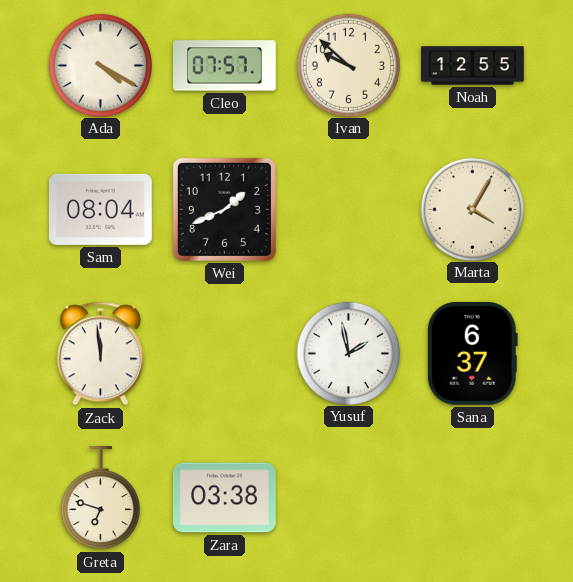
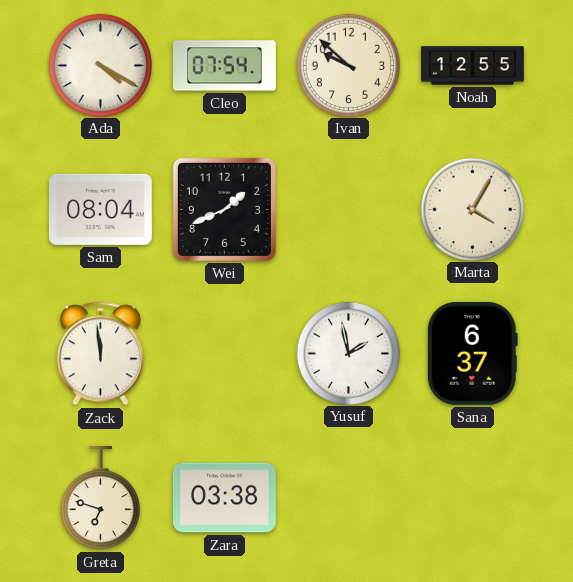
Cleo: 07:57 -> 07:54 (225, 66)
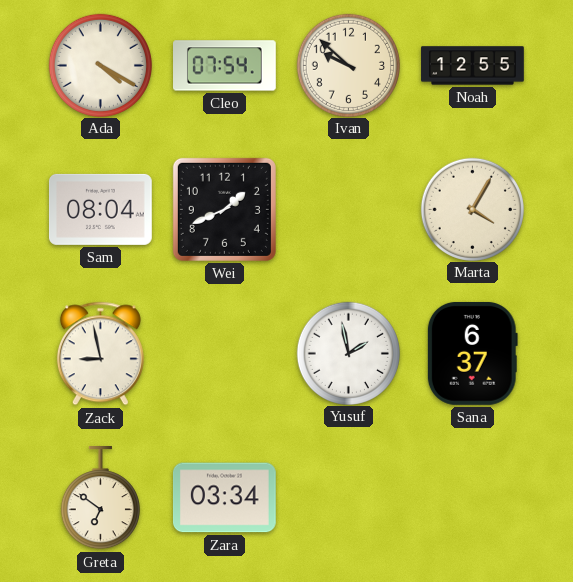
Zack: 11:59 -> 8:58 (100, 354)
Greta: 6:48 -> 6:51 (100, 499)
Zara: 03:38 -> 03:34 (224, 498)
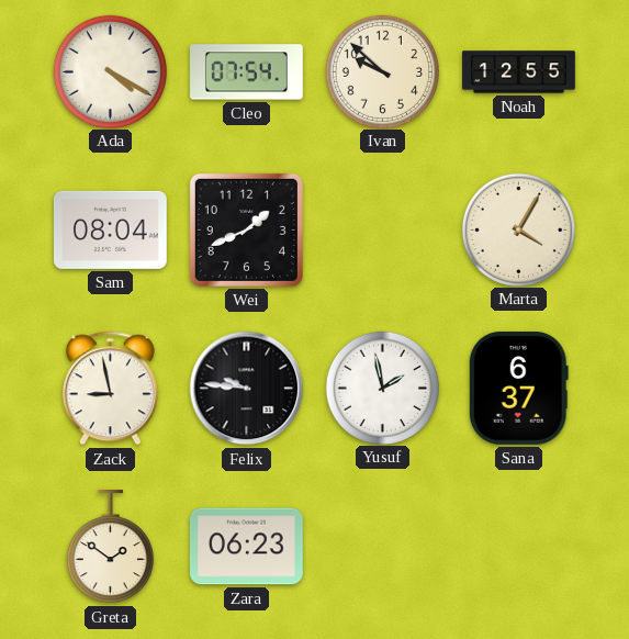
Felix: none -> 9:46 (247, 389)
Greta: 6:51 -> 1:51 (110, 548)
Zara: 03:34 -> 06:23 (246, 547)
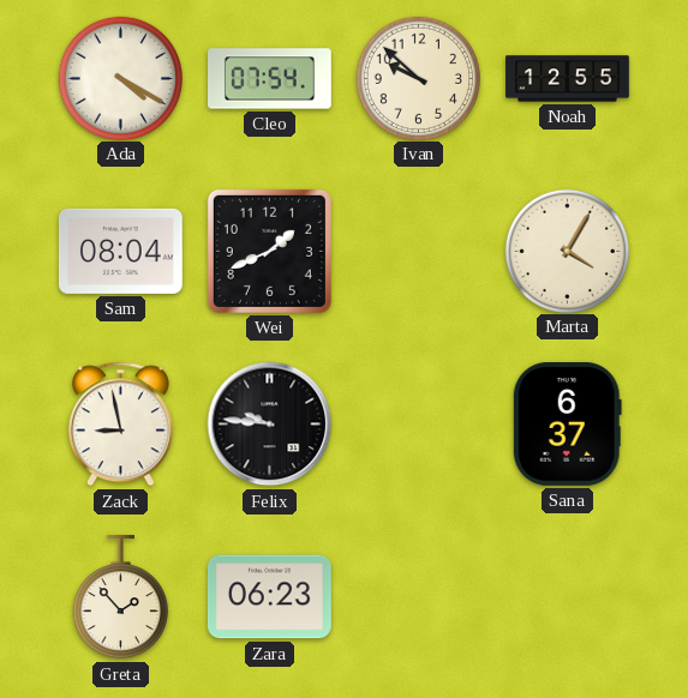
Yusuf: 1:58 -> none (382, 388)
Greta: 1:51 -> 1:53 (120, 598)
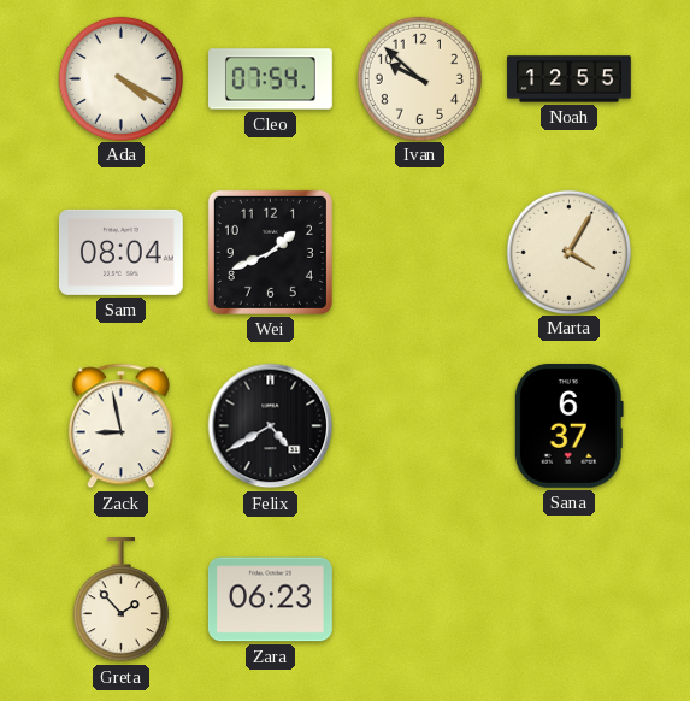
Felix: 9:46 -> 4:40 (271, 426)
